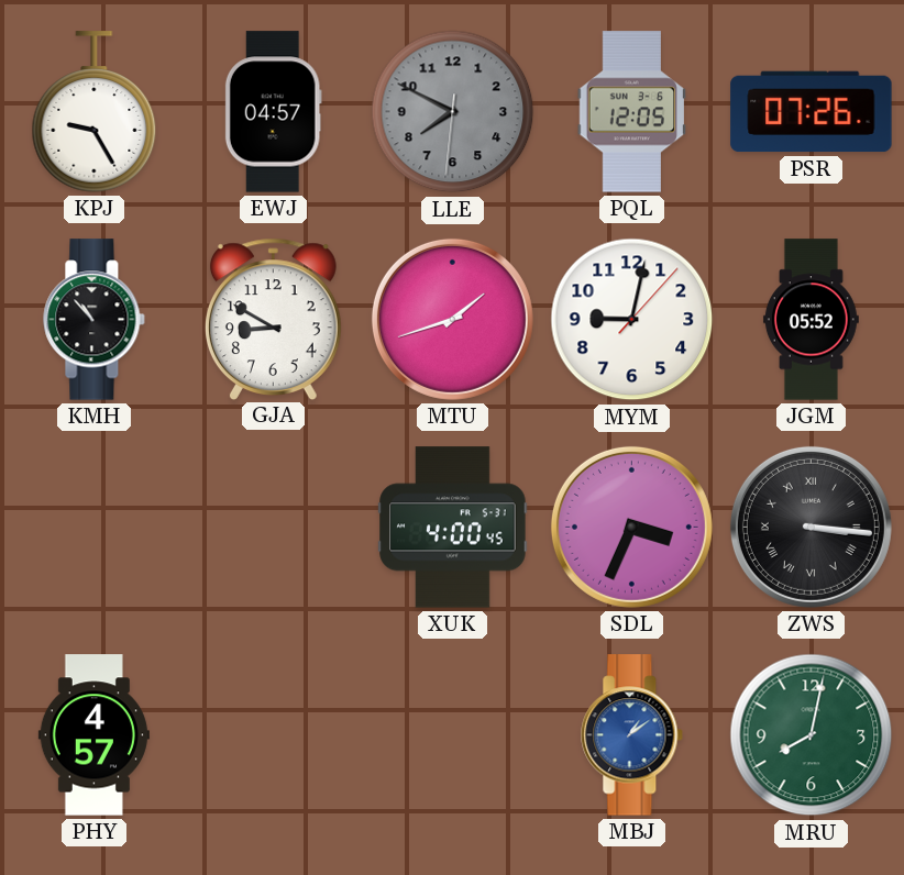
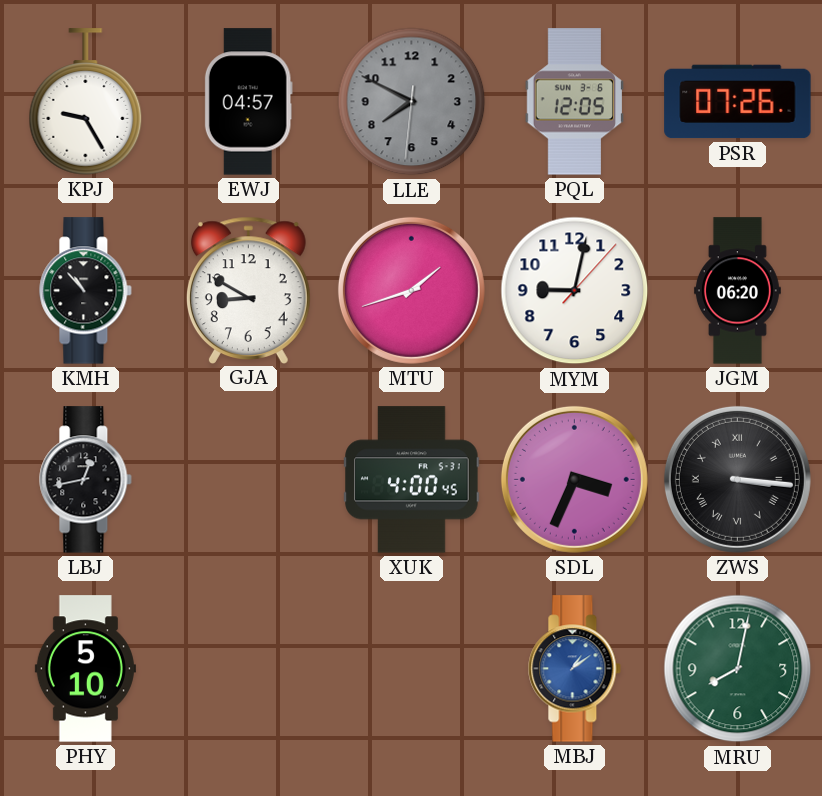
JGM: 05:52 -> 06:20 (737, 291)
LBJ: none -> 12:43 (86, 480)
PHY: 4:57 -> 5:10 (85, 669)
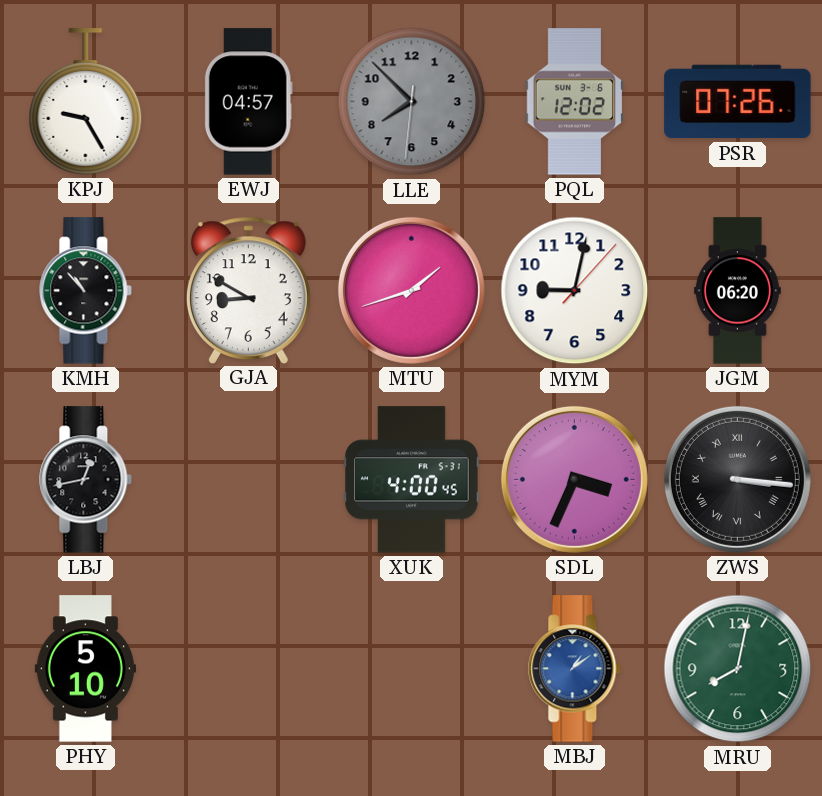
LLE: 7:49 -> 7:52 (412, 102)
PQL: 12:05 -> 12:02 (574, 102)
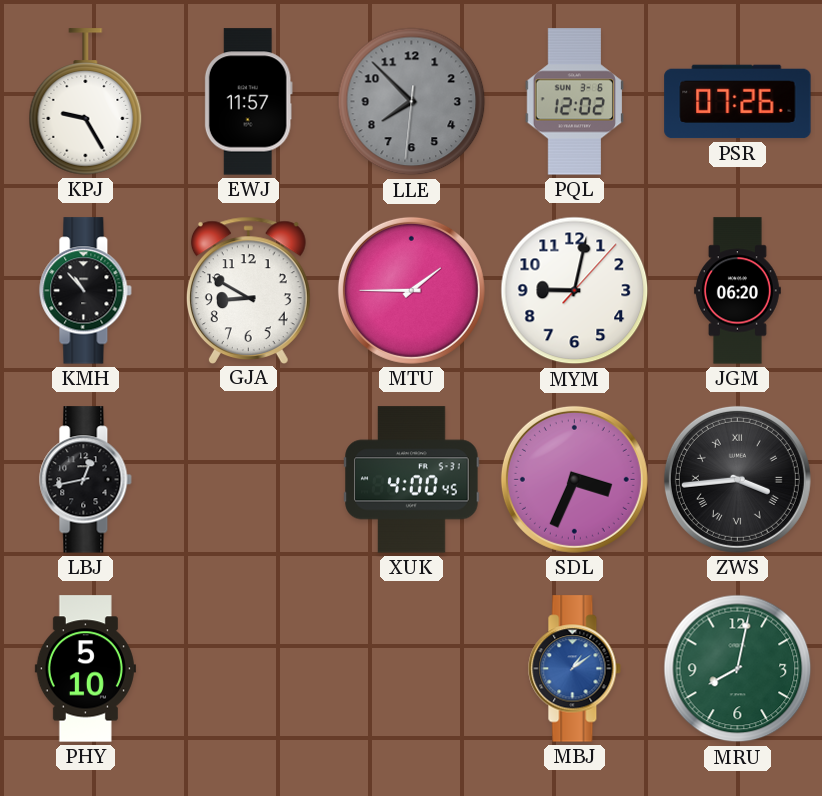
EWJ: 04:57 -> 11:57 (248, 102)
MTU: 1:42 -> 1:45 (411, 290)
ZWS: 3:16 -> 3:44 (737, 479)
